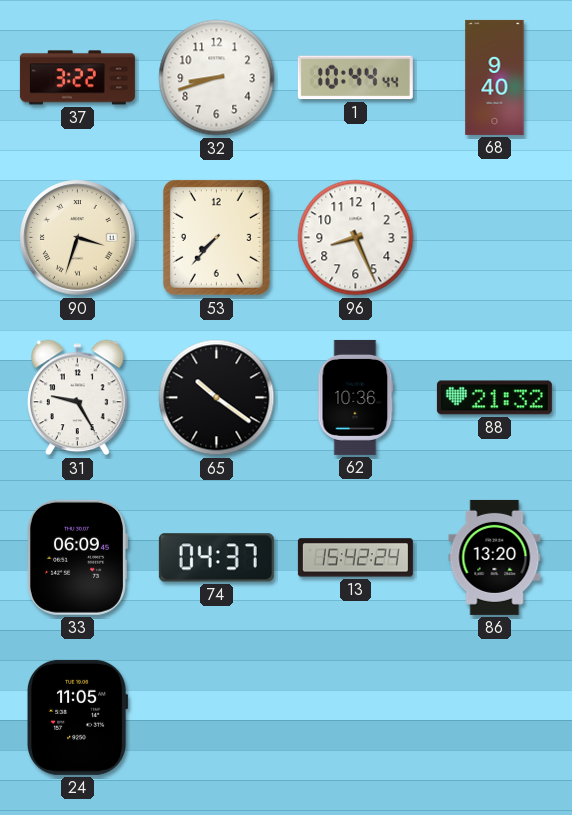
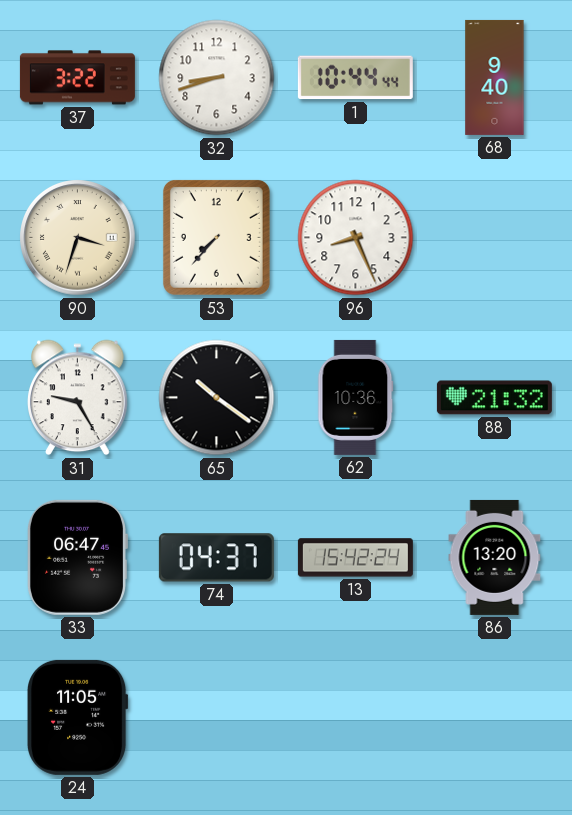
33: 06:09 -> 06:47 (77, 557)
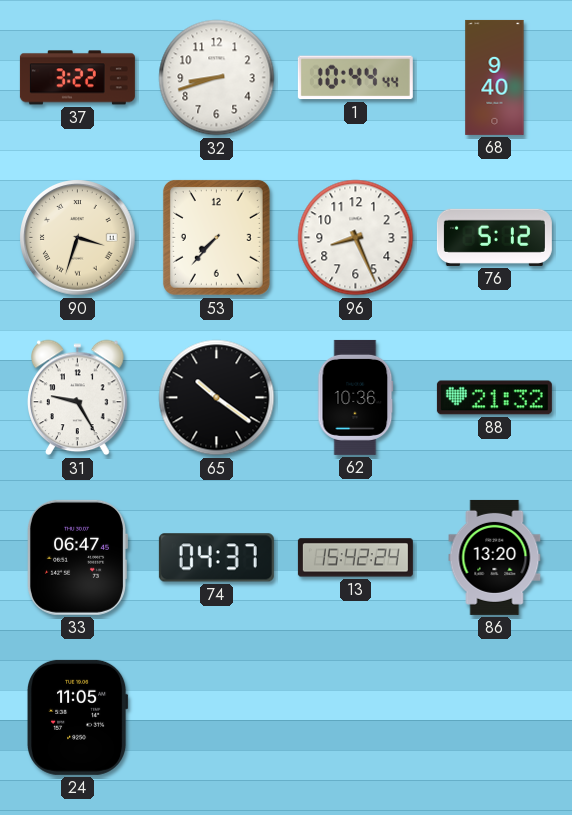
76: none -> 5:12 (494, 237)
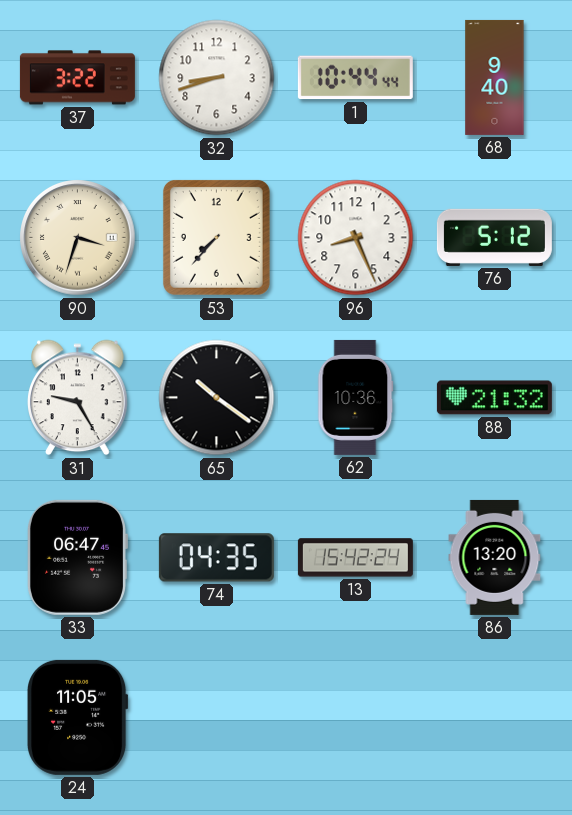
74: 04:37 -> 04:35 (216, 558)
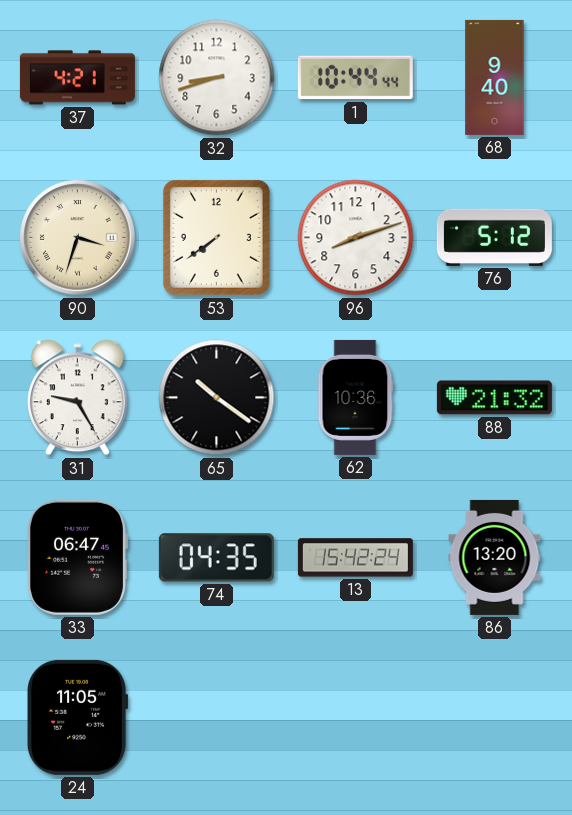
37: 3:22 -> 4:21 (77, 78)
53: 7:37 -> 7:39 (216, 237)
96: 8:26 -> 8:12 (356, 238)
